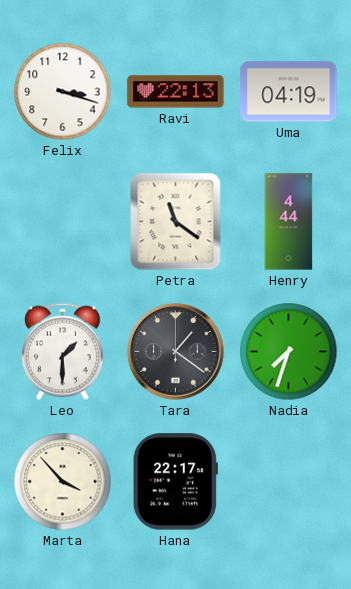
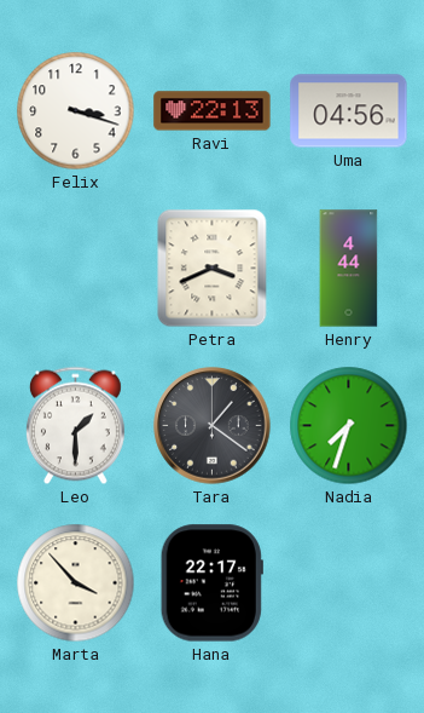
Uma: 04:19 -> 04:56 (349, 111)
Petra: 11:21 -> 3:41 (213, 269)
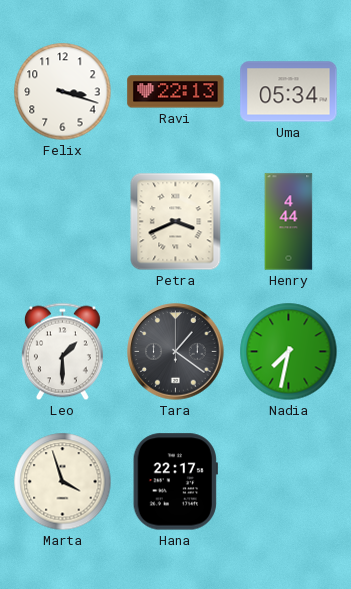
Uma: 04:56 -> 05:34 (289, 92)
Nadia: 7:33 -> 7:32 (289, 352)
Marta: 3:53 -> 3:57 (63, 482)
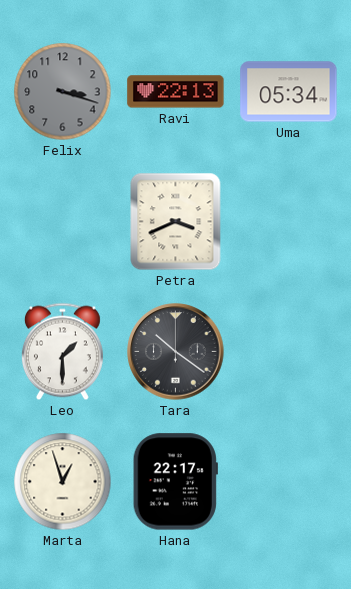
Felix dial: white -> grey (63, 92)
Henry: 4:44 -> none (289, 222)
Tara: 1:21 -> 10:21 (176, 352)
Nadia: 7:32 -> none (289, 352)
Marta: 3:57 -> 12:57 (63, 482)
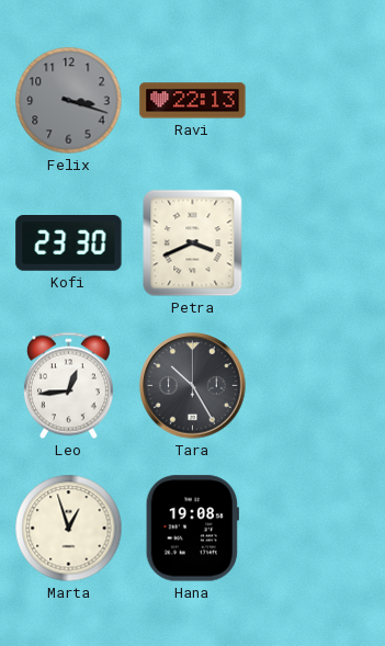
Uma: 05:34 -> none (289, 92)
Kofi: none -> 23:30 (69, 243)
Leo: 1:30 -> 12:44 (68, 386)
Tara: 10:21 -> 10:25 (193, 386)
Hana: 22:17 -> 19:08 (192, 529)
